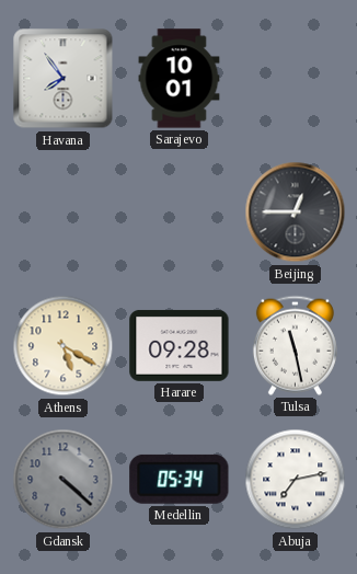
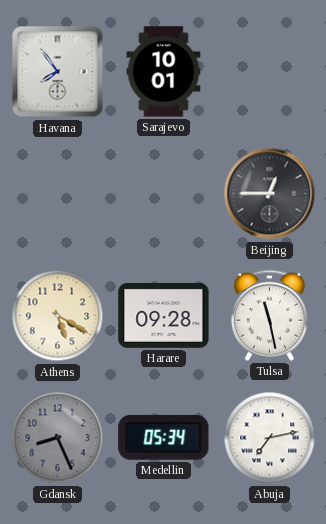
Gdansk: 4:22 -> 8:26 (58, 438)
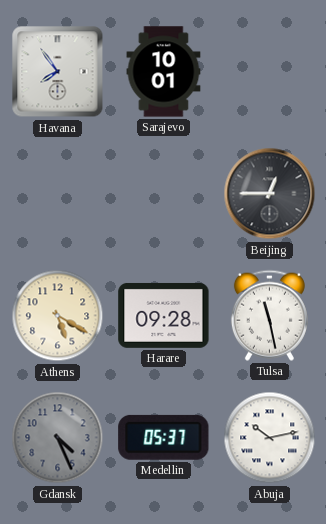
Gdansk: 8:26 -> 4:26 (58, 438)
Medellin: 05:34 -> 05:37 (164, 437)
Abuja: 7:13 -> 10:13 (270, 438)
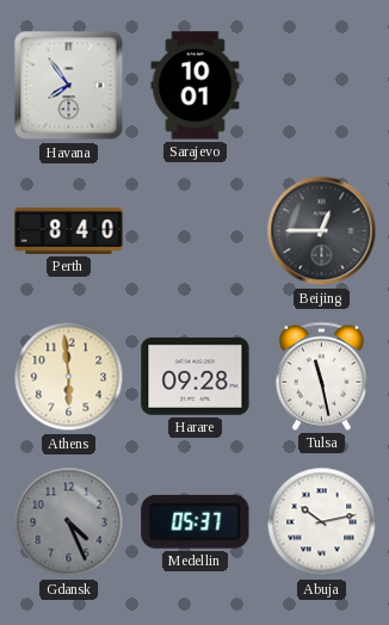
Perth: none -> 8:40 (69, 230)
Athens: 5:20 -> 5:59 (69, 377)
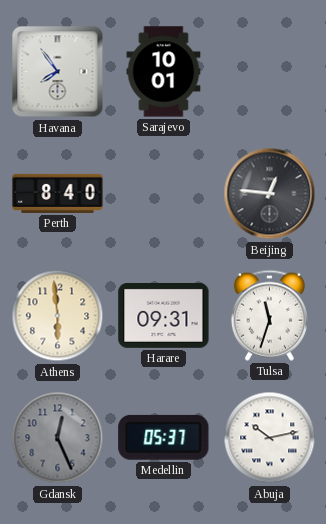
Beijing: 12:45 -> 12:46 (270, 194)
Harare: 09:28 -> 09:31 (164, 315)
Tulsa: 11:28 -> 11:33 (269, 315)
Gdansk: 4:26 -> 12:26 (58, 438)
